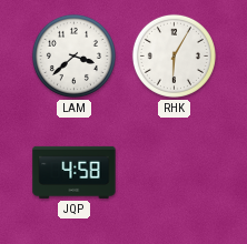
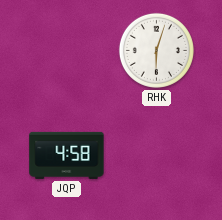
LAM: 3:38 -> none (73, 55)
RHK: 6:05 -> 6:03 (156, 50)
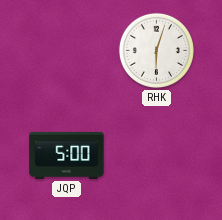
JQP: 4:58 -> 5:00 (67, 155)
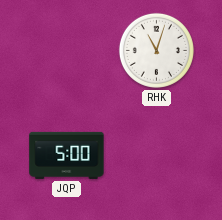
RHK: 6:03 -> 11:03 (156, 50)
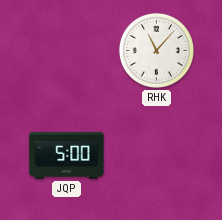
RHK: 11:03 -> 11:07 (156, 50)
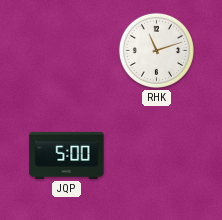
RHK: 11:07 -> 11:12 (156, 50)
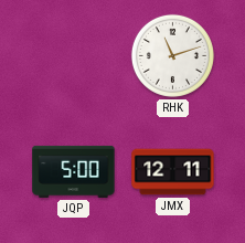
JMX: none -> 12:11 (173, 172)
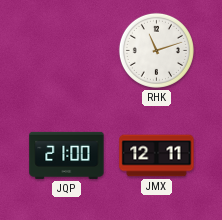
JQP: 5:00 -> 21:00 (67, 155)
